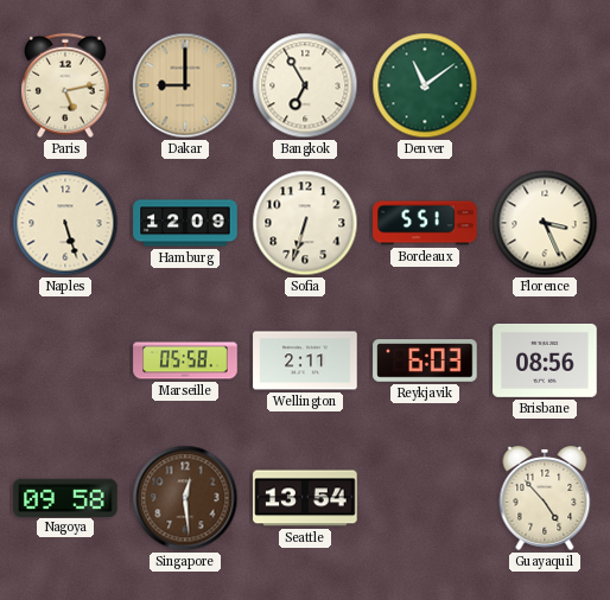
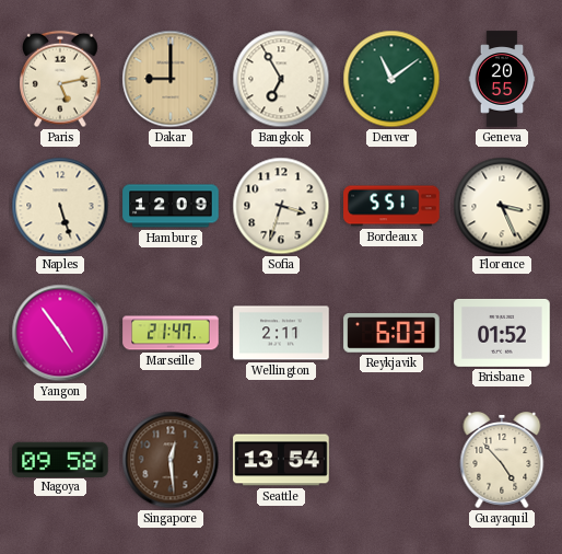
Geneva: none -> 20:55 (502, 79)
Sofia: 6:33 -> 3:33 (281, 206)
Yangon: none -> 4:54 (60, 333)
Marseille: 05:58 -> 21:47 (171, 333)
Brisbane: 08:56 -> 01:52 (502, 333)
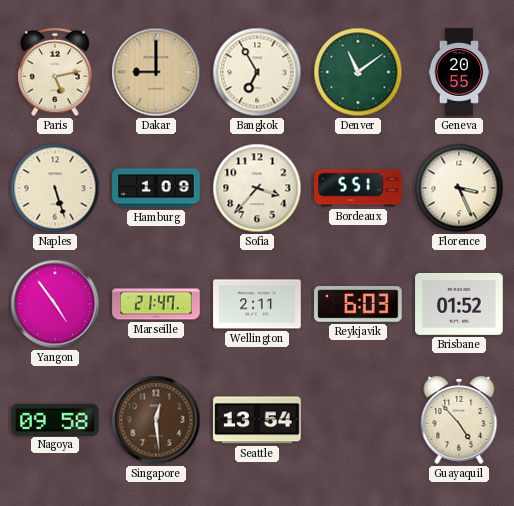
Hamburg: 12:09 -> 1:09 (156, 188)
Sofia: 3:33 -> 3:37 (257, 188)
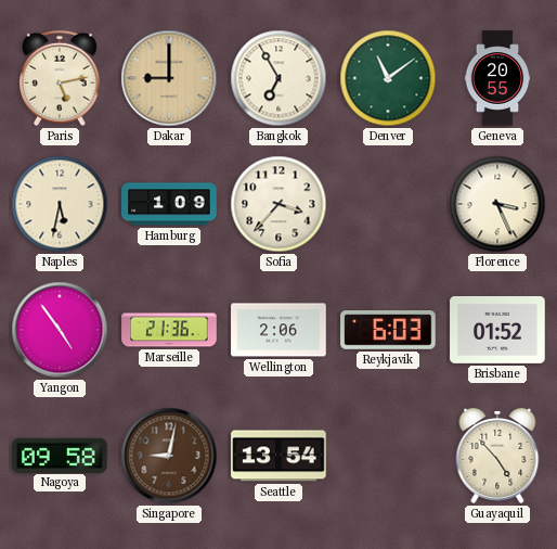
Naples: 5:27 -> 5:32 (60, 204)
Bordeaux: 5:51 -> none (358, 188)
Marseille: 21:47 -> 21:36 (169, 330)
Wellington: 2:11 -> 2:06 (278, 330)
Singapore: 12:29 -> 9:02 (169, 456)
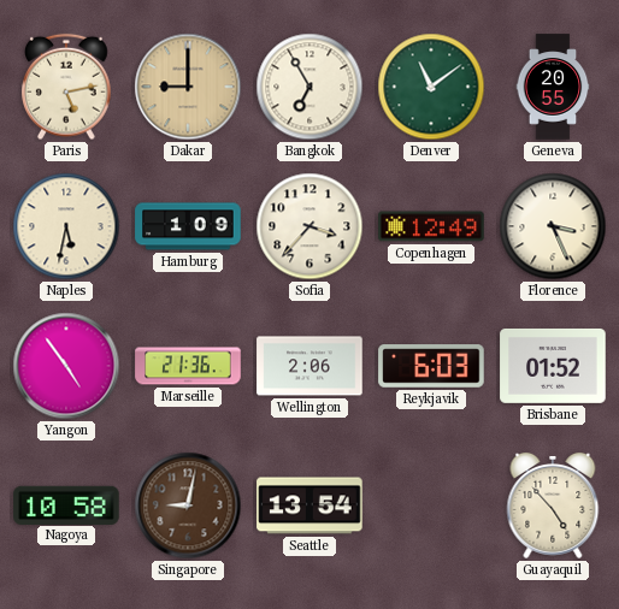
Copenhagen: none -> 12:49 (431, 226)
Nagoya: 09:58 -> 10:58 (66, 504)
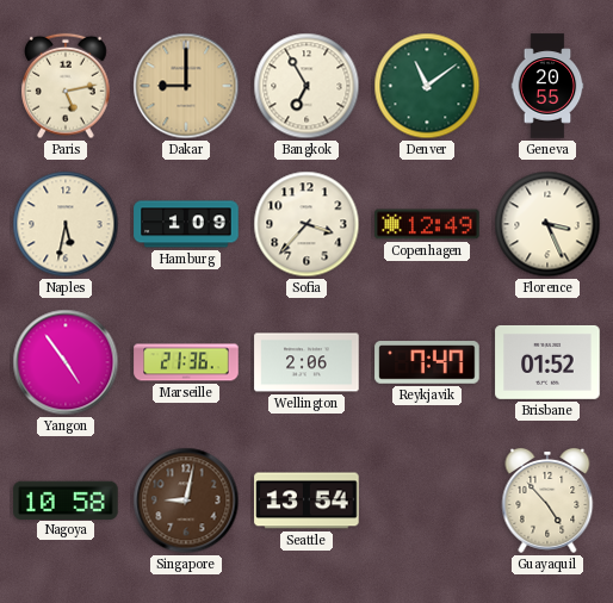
Reykjavik: 6:03 -> 7:47 (427, 362)
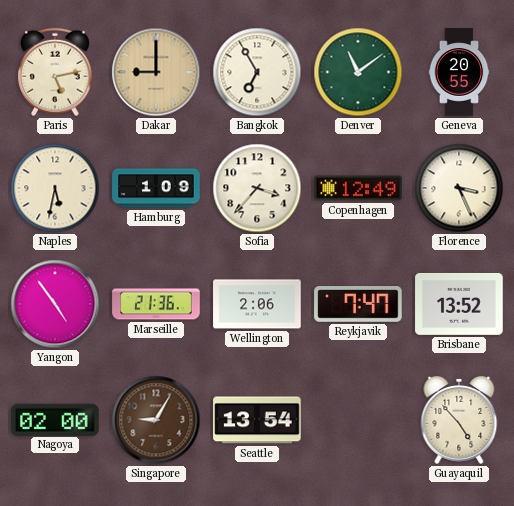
Brisbane: 01:52 -> 13:52 (459, 304)
Nagoya: 10:58 -> 02:00 (55, 419)
Singapore: 9:02 -> 9:05 (156, 420)
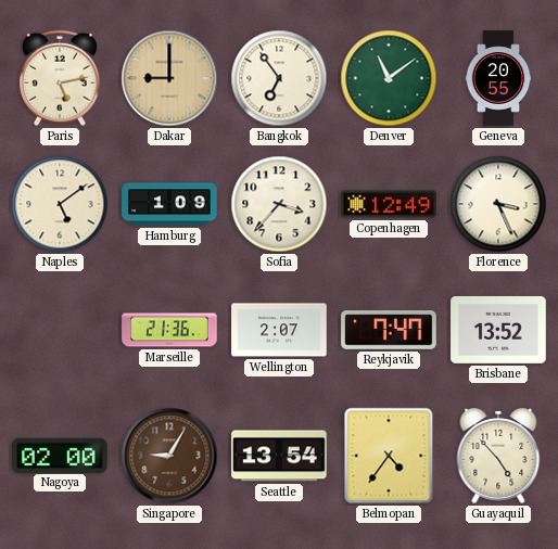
Bangkok: 6:55 -> 6:54 (279, 78)
Naples: 5:32 -> 5:09 (60, 204)
Yangon: 4:54 -> none (55, 304)
Wellington: 2:06 -> 2:07 (279, 330)
Belmopan: none -> 4:36 (389, 456)
